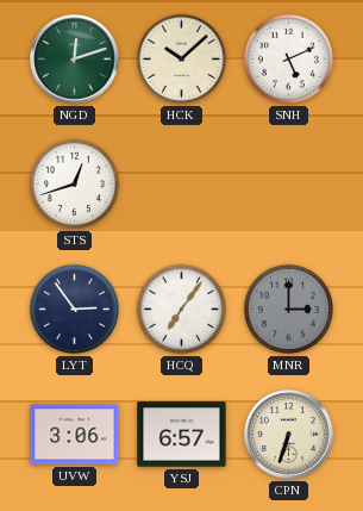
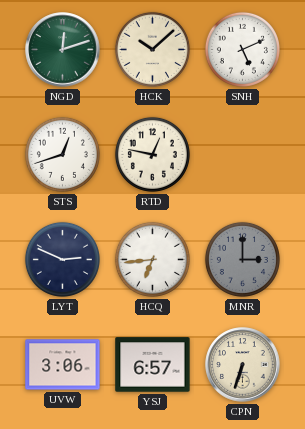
RTD: none -> 12:47 (152, 154)
LYT: 2:54 -> 2:49 (62, 259)
HCQ: 7:06 -> 6:44 (152, 259)
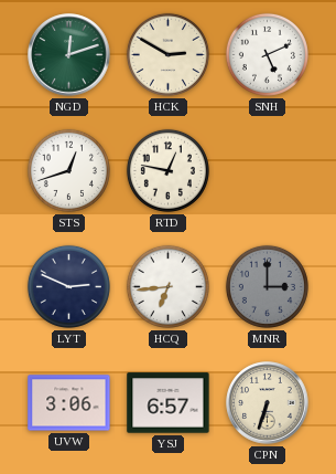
HCK: 10:08 -> 2:50 (167, 54)
